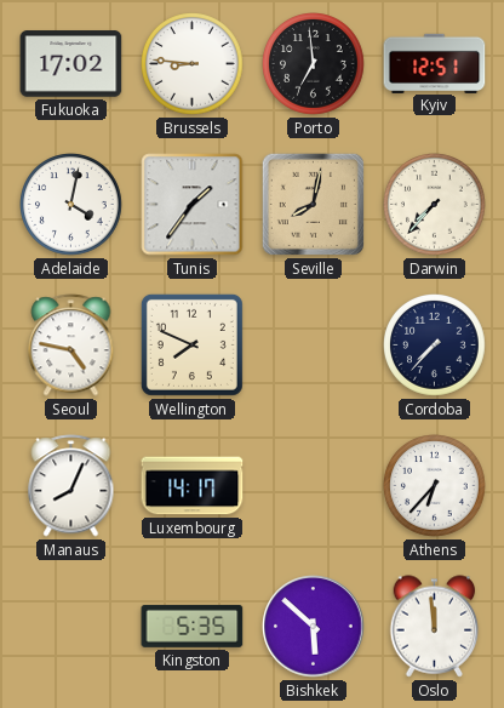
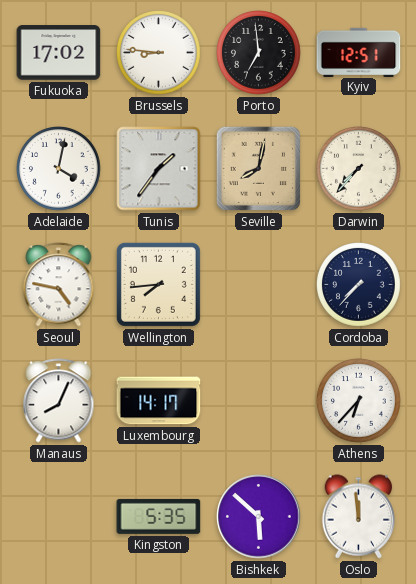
Wellington: 7:49 -> 7:44 (158, 284)
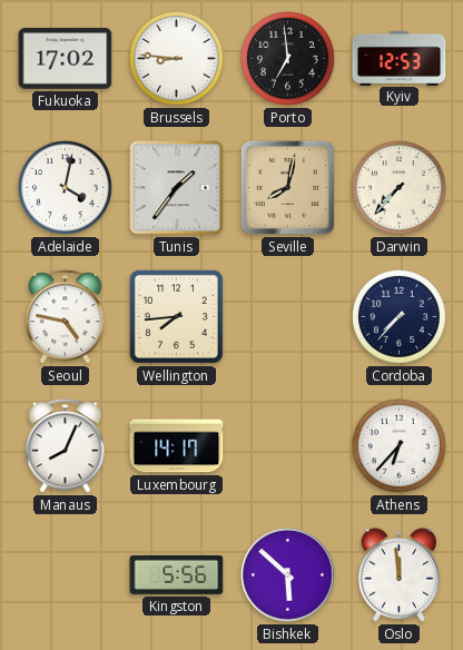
Kyiv: 12:51 -> 12:53 (400, 58)
Kingston: 5:35 -> 5:56 (177, 574)
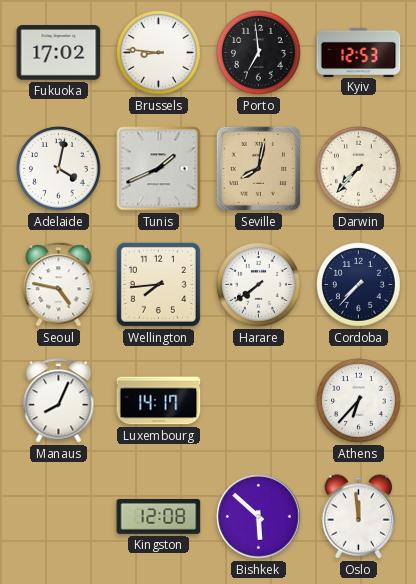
Tunis: 1:36 -> 1:41 (159, 169)
Harare: none -> 7:39 (259, 285)
Kingston: 5:56 -> 12:08 (159, 516)
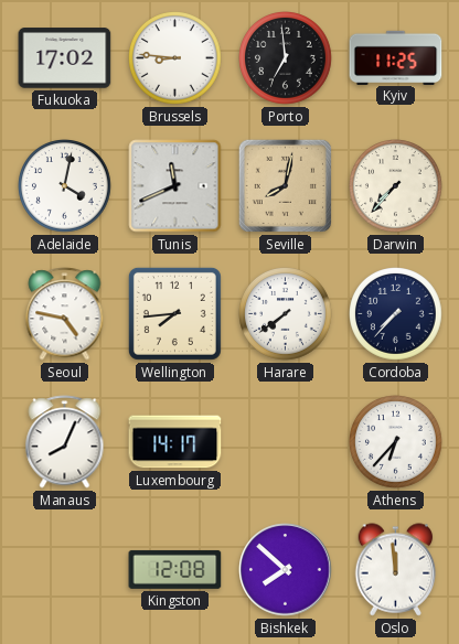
Kyiv: 12:53 -> 11:25 (396, 57)
Tunis: 1:41 -> 11:41 (175, 186)
Bishkek: 5:52 -> 7:52 (286, 570)
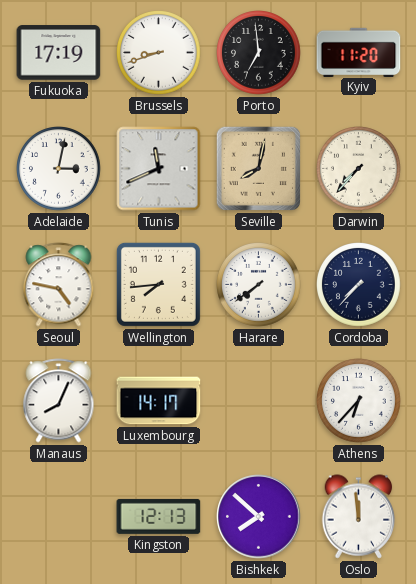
Fukuoka: 17:02 -> 17:19 (59, 53)
Brussels: 8:46 -> 8:42 (159, 53)
Kyiv: 11:25 -> 11:20 (359, 52)
Adelaide: 4:02 -> 3:02 (59, 169)
Kingston: 12:08 -> 12:13 (159, 516)
